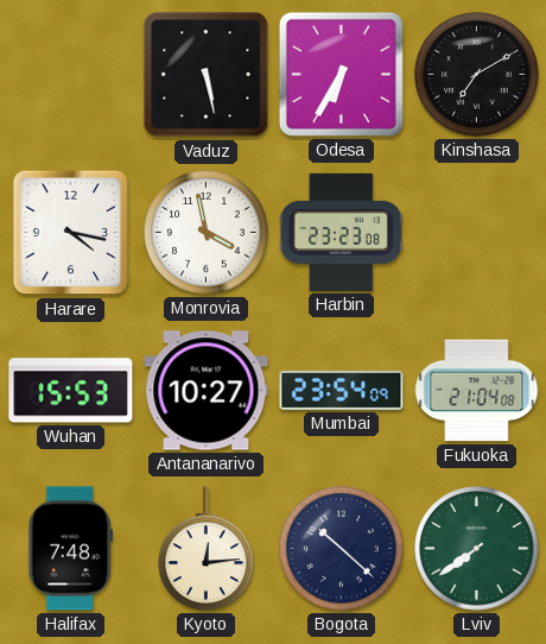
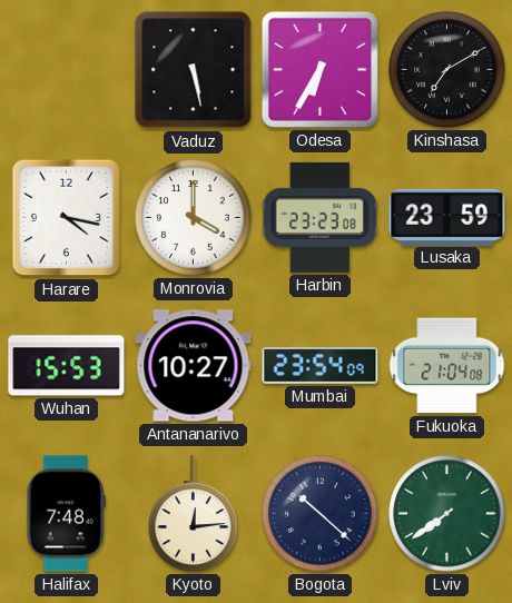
Monrovia: 3:58 -> 4:00 (194, 218)
Lusaka: none -> 23:59 (447, 217)
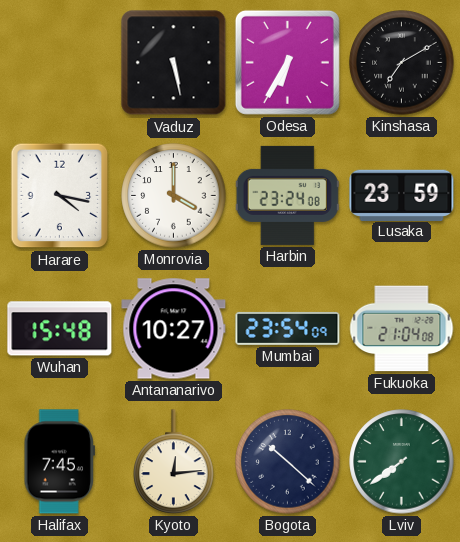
Harbin: 23:23 -> 23:24 (287, 195)
Wuhan: 15:53 -> 15:48 (60, 329)
Halifax: 7:48 -> 7:45 (59, 462)
